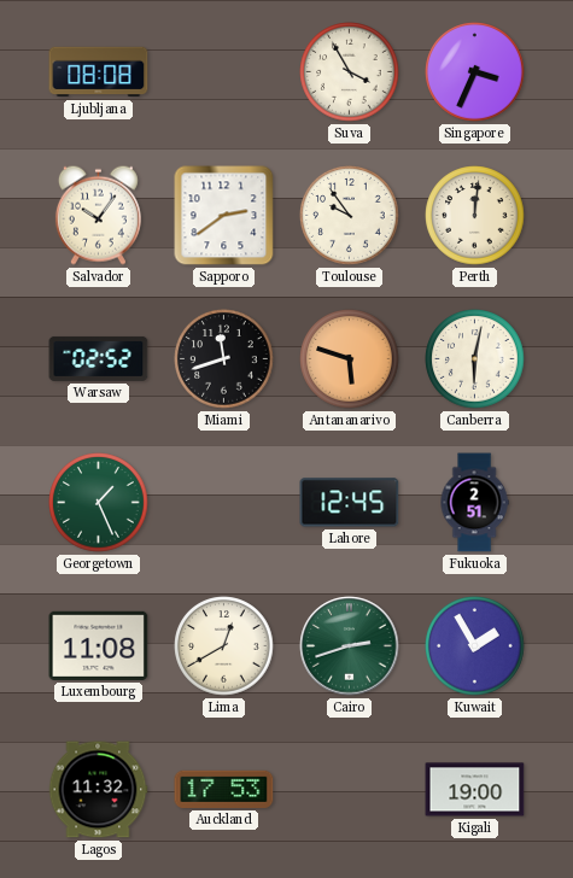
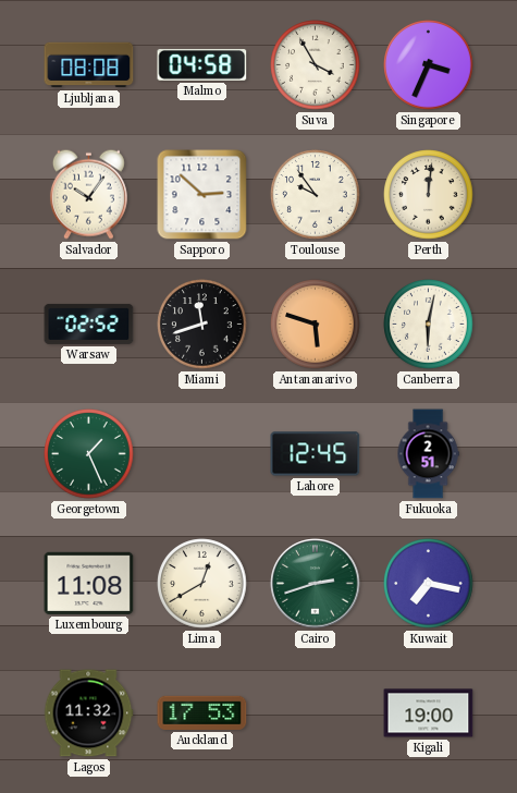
Malmo: none -> 04:58 (202, 65)
Sapporo: 2:39 -> 2:52 (202, 195)
Kuwait: 1:55 -> 7:17 (429, 584)
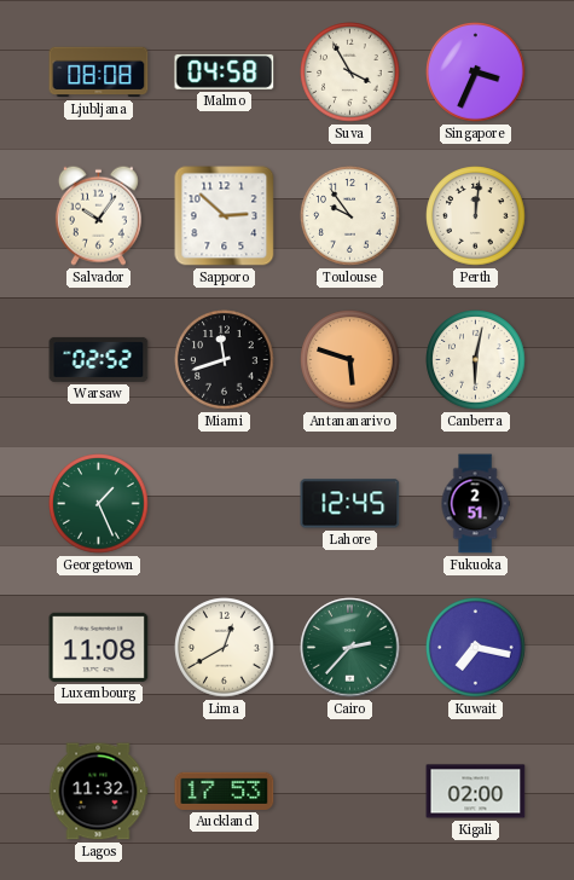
Cairo: 2:42 -> 2:37 (350, 648)
Kigali: 19:00 -> 02:00 (476, 792)
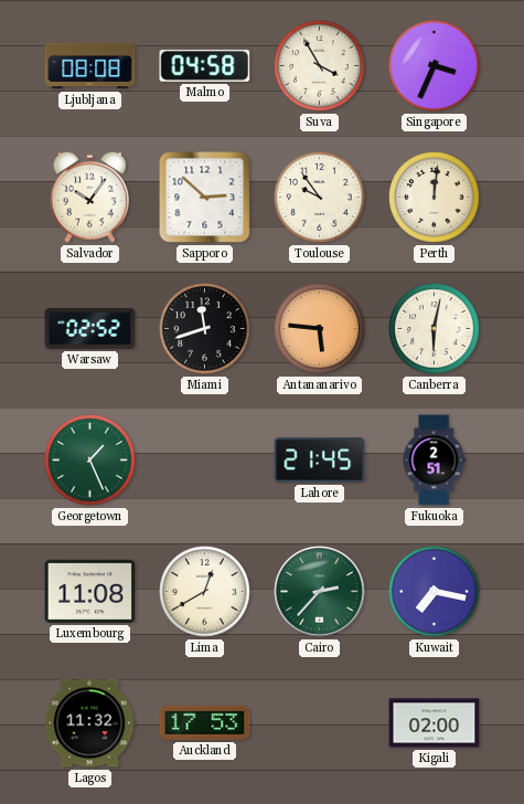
Antananarivo: 5:48 -> 5:46 (320, 329)
Lahore: 12:45 -> 21:45 (320, 461)
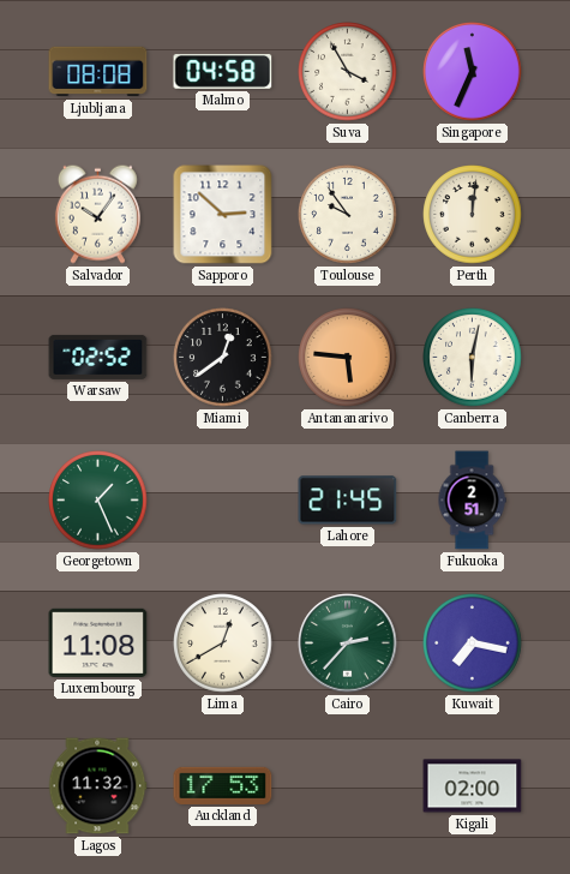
Singapore: 3:34 -> 11:34 (473, 72)
Miami: 11:42 -> 12:39 (223, 358)
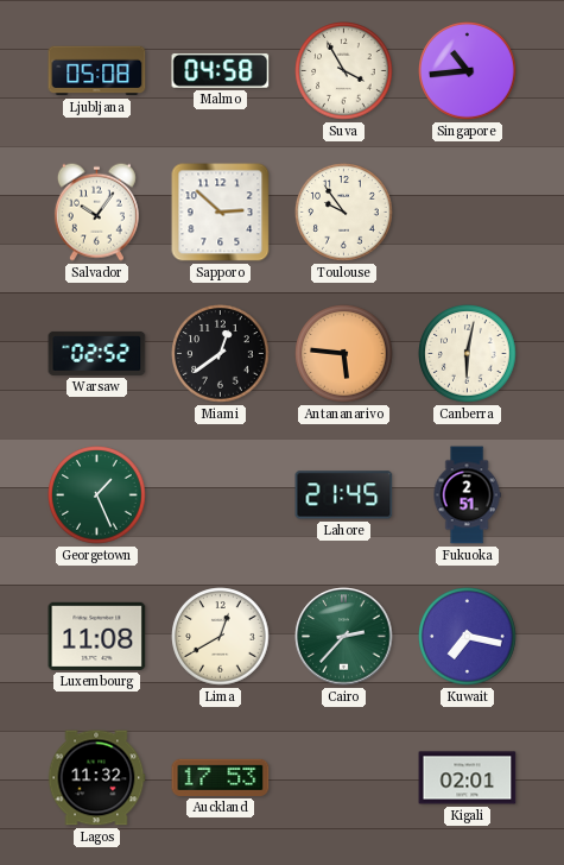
Ljubljana: 08:08 -> 05:08 (97, 71)
Singapore: 11:34 -> 10:44 (468, 71)
Perth: 12:01 -> none (473, 215)
Kigali: 02:00 -> 02:01 (468, 778)
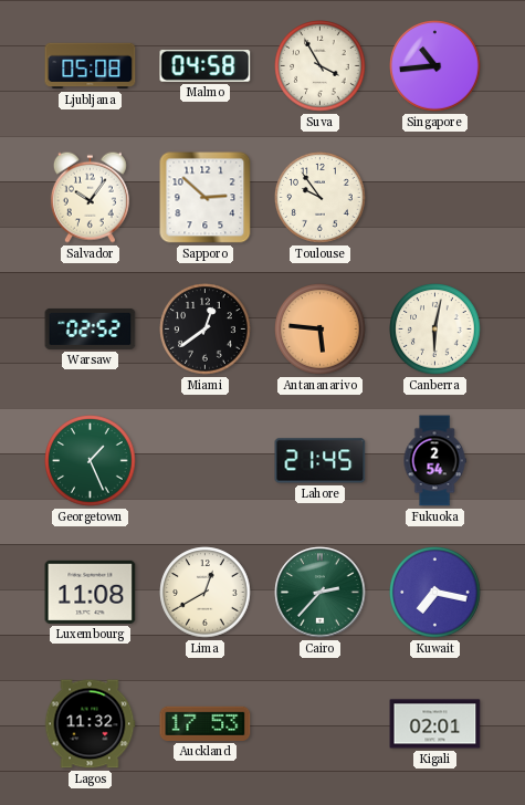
Fukuoka: 2:51 -> 2:54 (434, 461)
